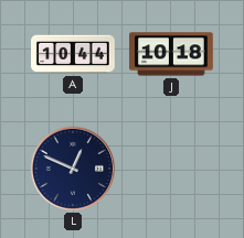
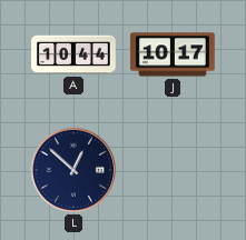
J: 10:18 -> 10:17 (173, 54)
L: 12:49 -> 12:52 (73, 170)
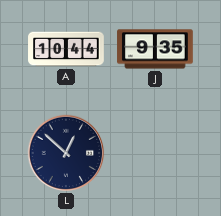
J: 10:17 -> 9:35 (155, 49)
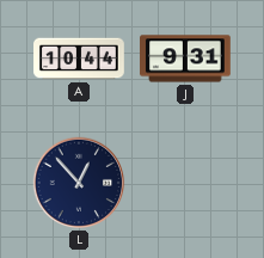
J: 9:35 -> 9:31 (185, 59)
L: 12:52 -> 12:53 (79, 183)
